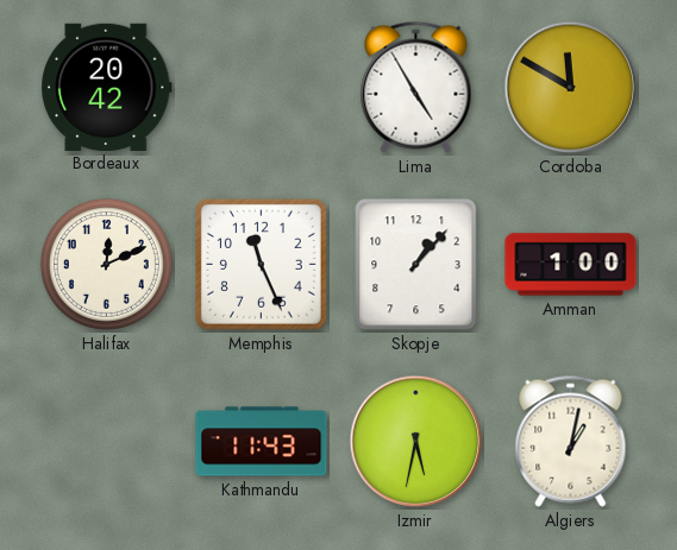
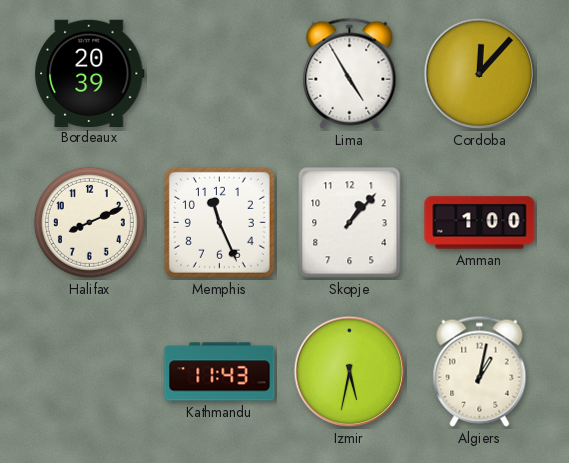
Bordeaux: 20:42 -> 20:39 (90, 73)
Cordoba: 11:50 -> 12:07 (480, 74)
Halifax: 12:11 -> 8:11 (89, 222)
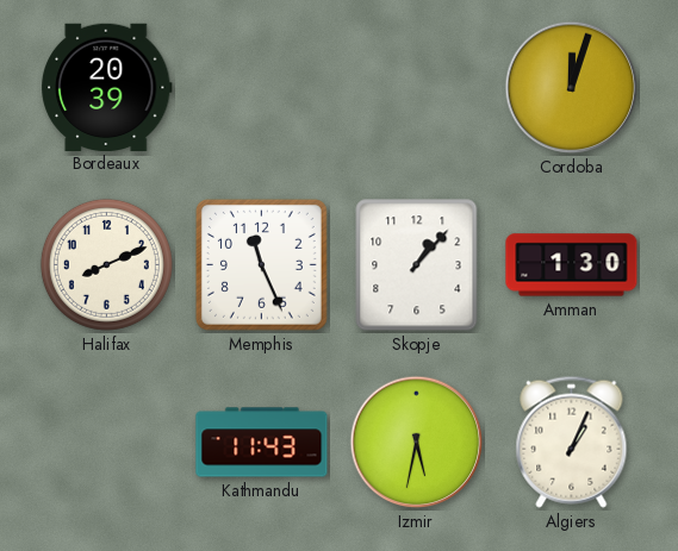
Lima: 4:55 -> none (350, 73)
Cordoba: 12:07 -> 12:03 (572, 88)
Amman: 1:00 -> 1:30 (572, 265)
Algiers: 1:02 -> 1:04 (572, 442)
